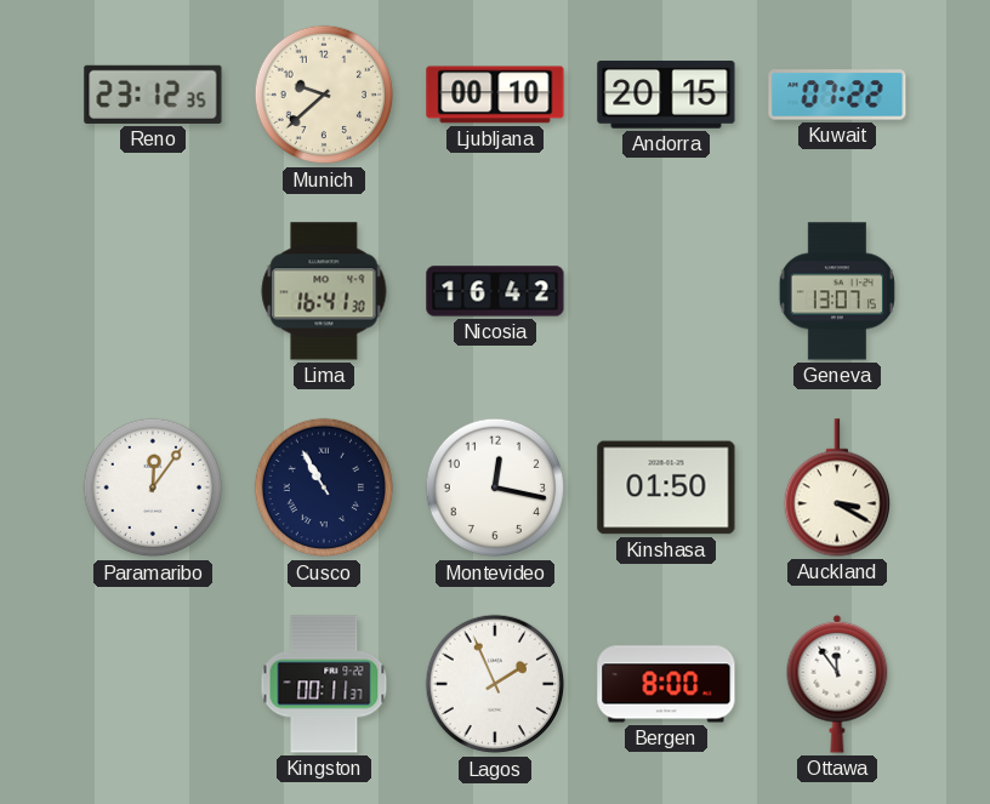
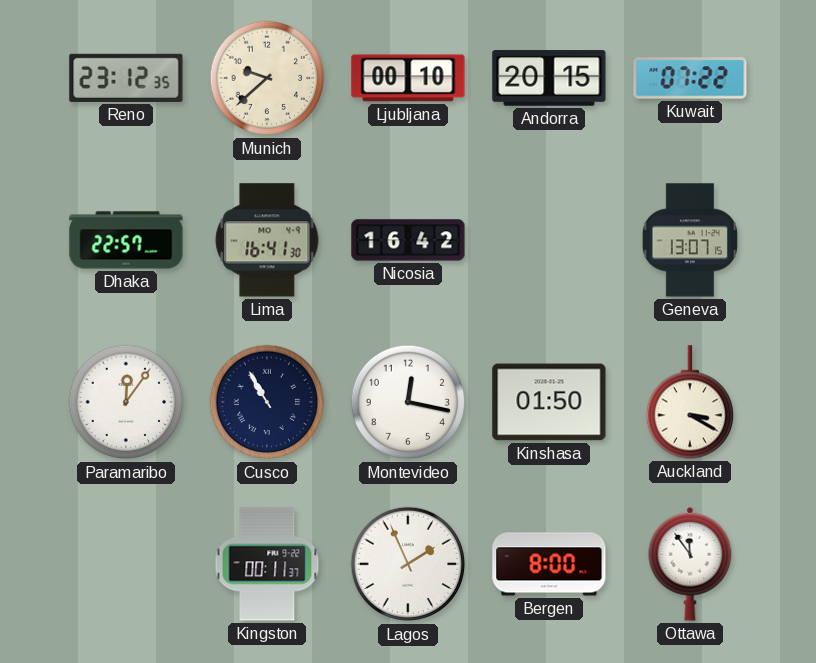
Dhaka: none -> 22:57 (126, 240)
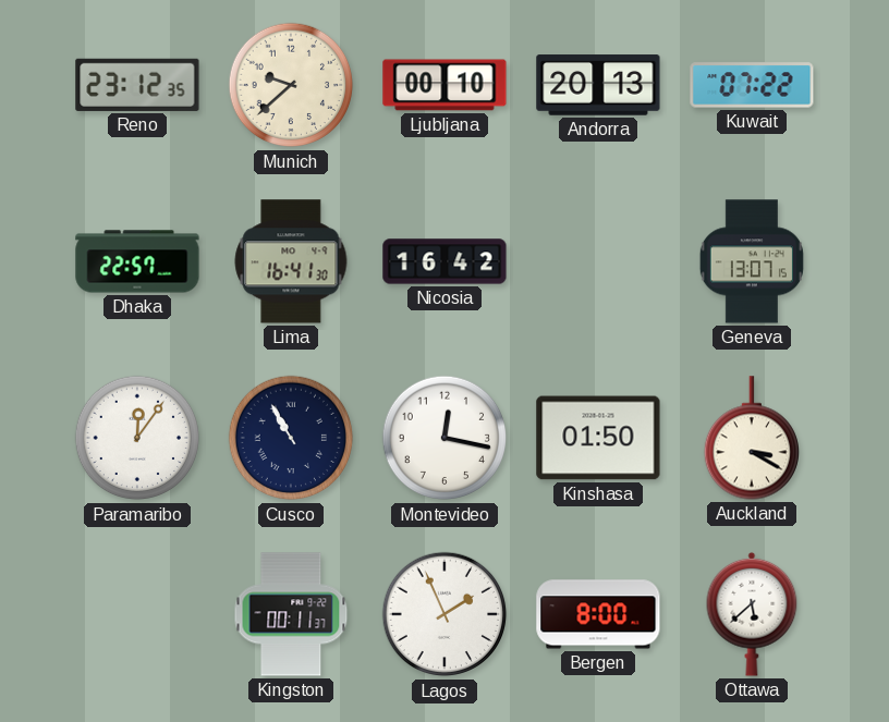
Andorra: 20:15 -> 20:13 (598, 85)
Ottawa: 11:54 -> 5:38 (752, 614)
